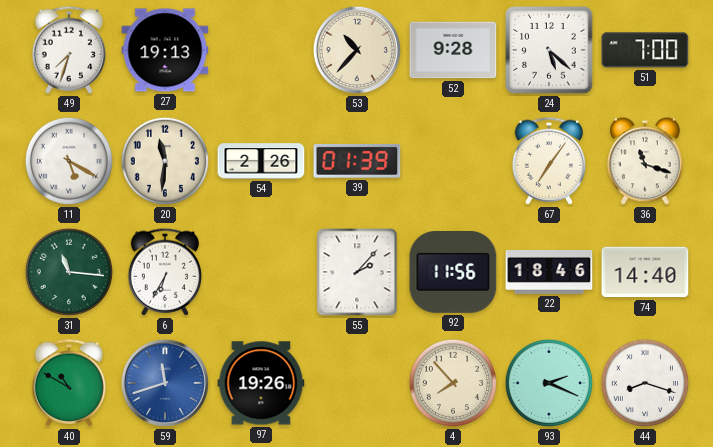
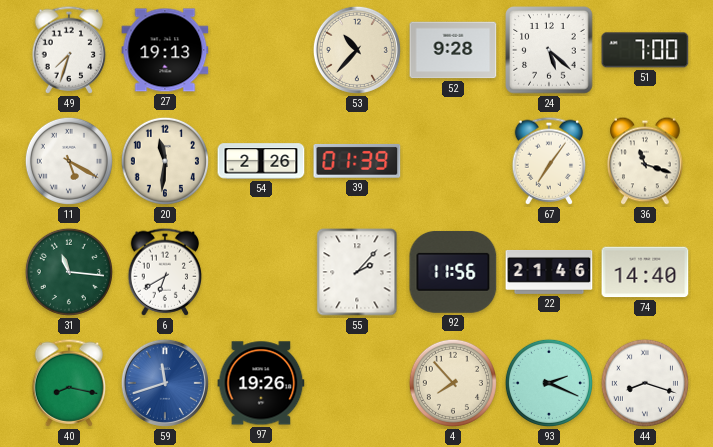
6: 6:35 -> 6:40 (165, 272)
22: 18:46 -> 21:46 (549, 272)
40: 10:50 -> 8:17 (69, 383)
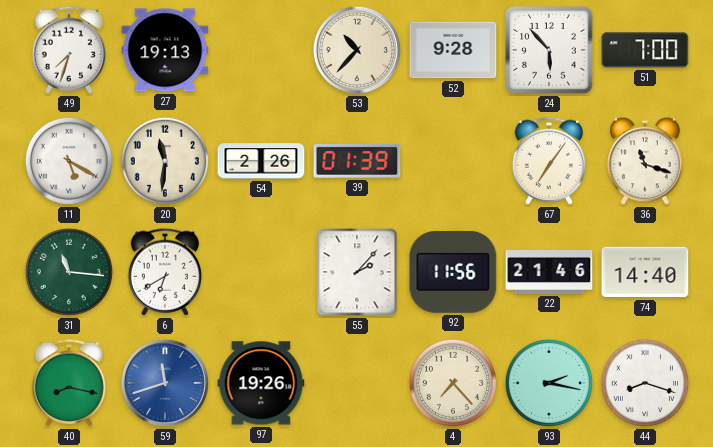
24: 5:22 -> 5:53 (549, 50)
4: 7:53 -> 7:23 (453, 383)
93: 2:19 -> 2:17 (549, 383)
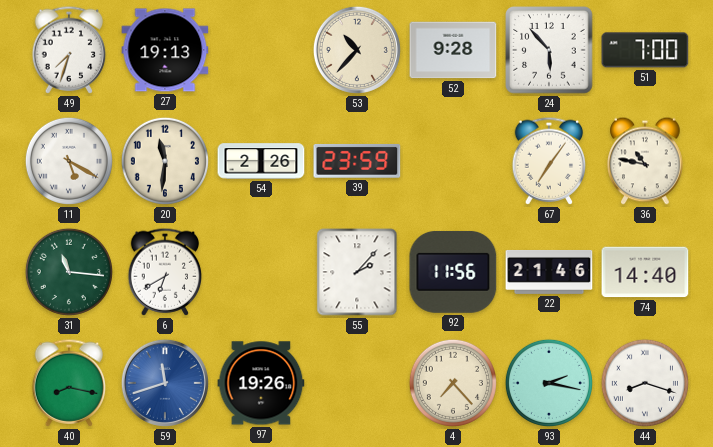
39: 01:39 -> 23:59 (357, 161)
36: 11:18 -> 10:47 (645, 161)
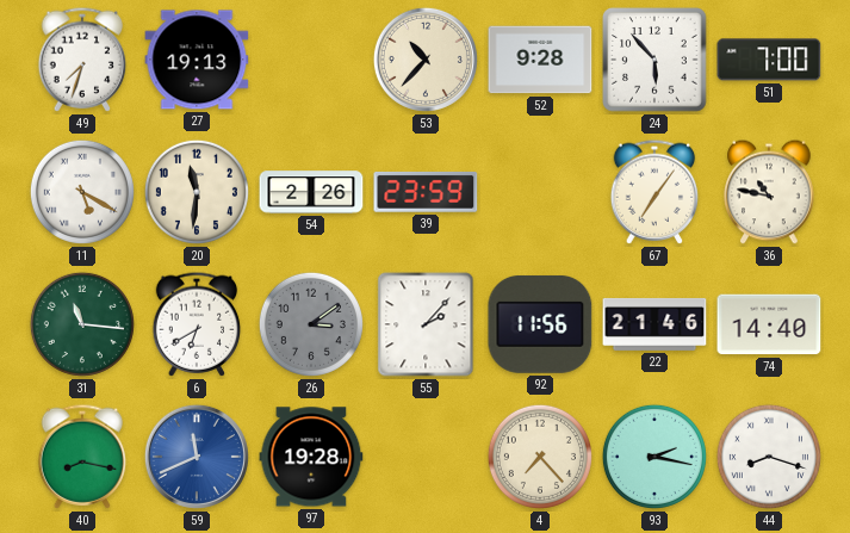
26: none -> 3:09 (311, 324)
59: 11:42 -> 11:41 (197, 457)
97: 19:26 -> 19:28 (311, 457)
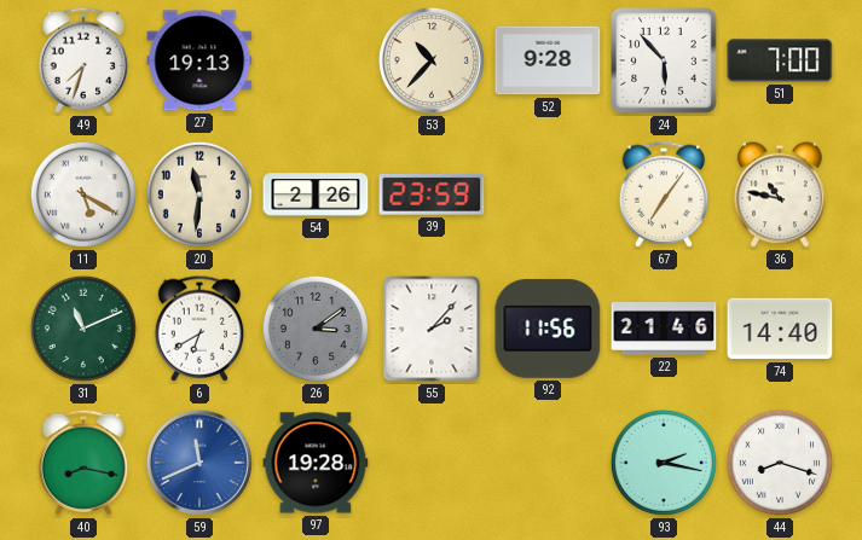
31: 11:16 -> 11:11 (83, 329)
4: 7:23 -> none (540, 457)
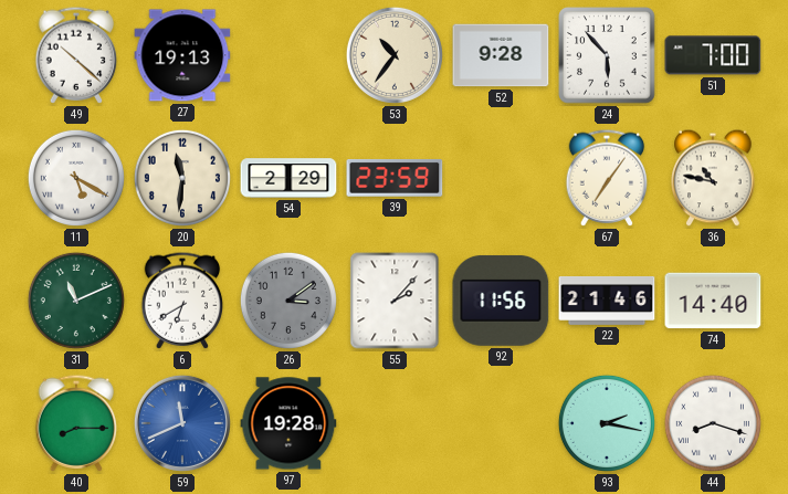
49: 7:33 -> 10:22 (76, 55)
53: 10:37 -> 10:36 (395, 55)
54: 2:26 -> 2:29 (288, 178)
40: 8:17 -> 8:15 (76, 423)
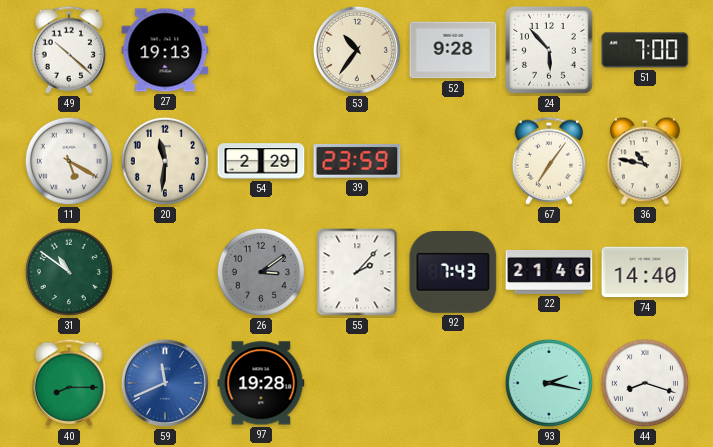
31: 11:11 -> 10:51 (69, 272)
6: 6:40 -> none (182, 301)
92: 11:56 -> 7:43 (453, 272)
